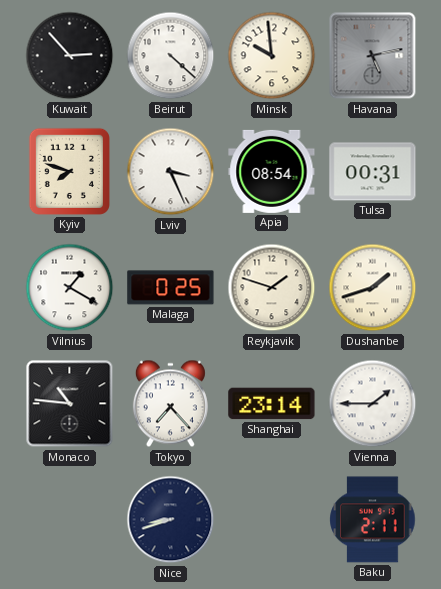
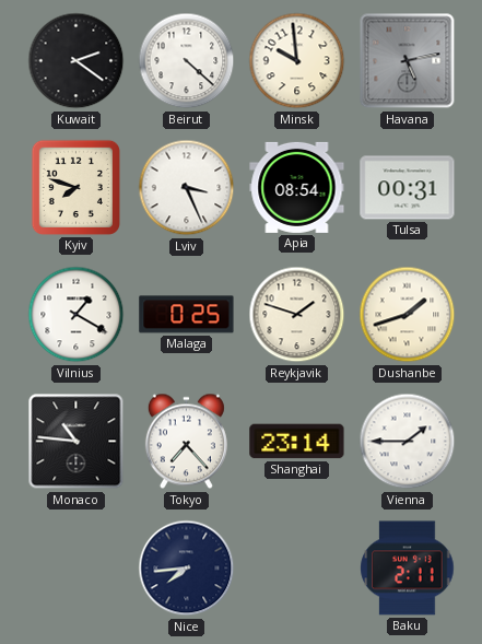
Kuwait: 2:53 -> 2:21 (77, 61)
Nice: 8:42 -> 7:44 (187, 569)
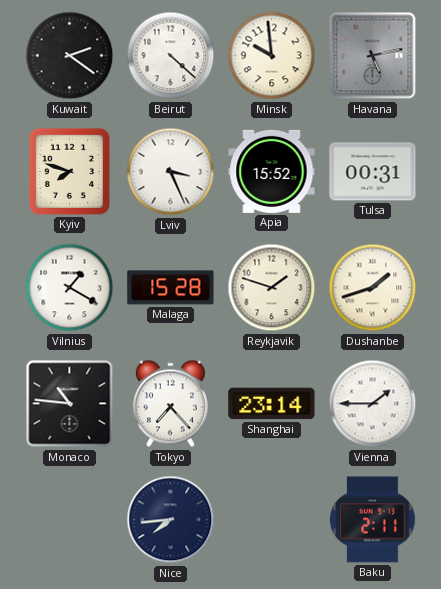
Apia: 08:54 -> 15:52 (272, 171)
Malaga: 0:25 -> 15:28 (171, 288)
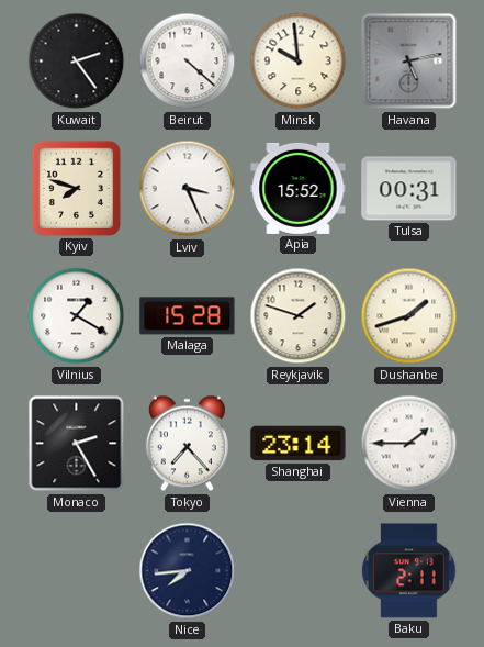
Kuwait: 2:21 -> 2:24 (77, 62)
Monaco: 10:46 -> 2:25 (77, 444)
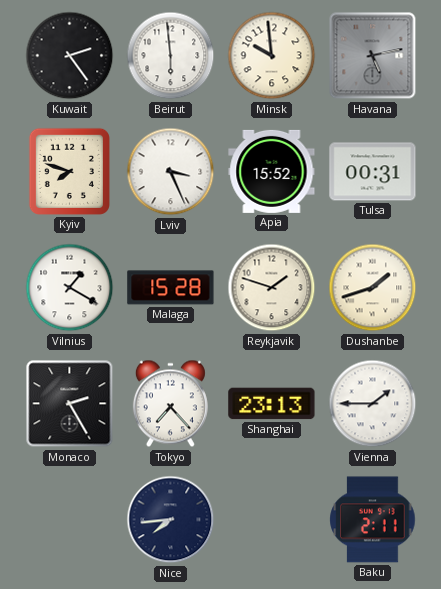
Beirut: 4:22 -> 5:59 (171, 56)
Shanghai: 23:14 -> 23:13 (272, 404)
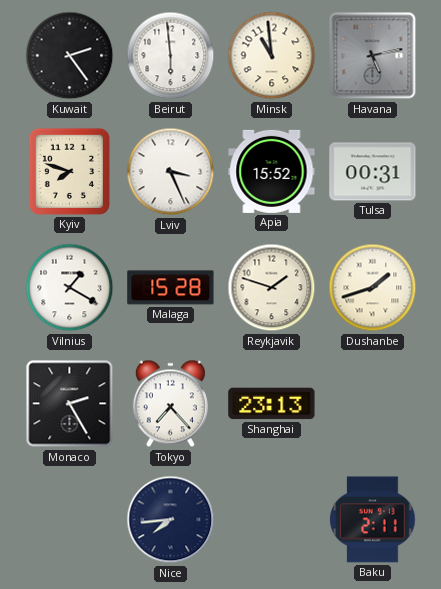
Minsk: 9:59 -> 10:59 (272, 56)
Vienna: 1:45 -> none (373, 404)
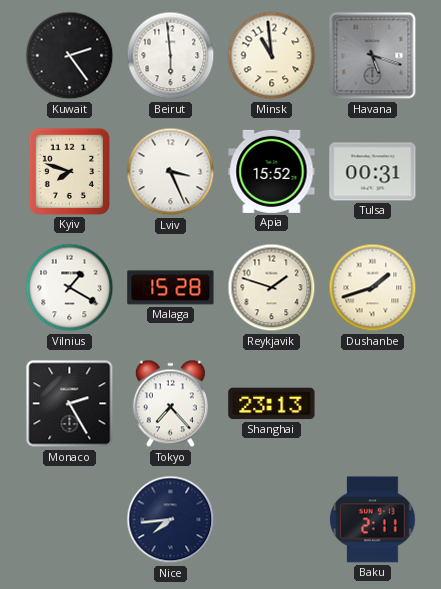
Havana: 5:13 -> 5:18 (373, 56)
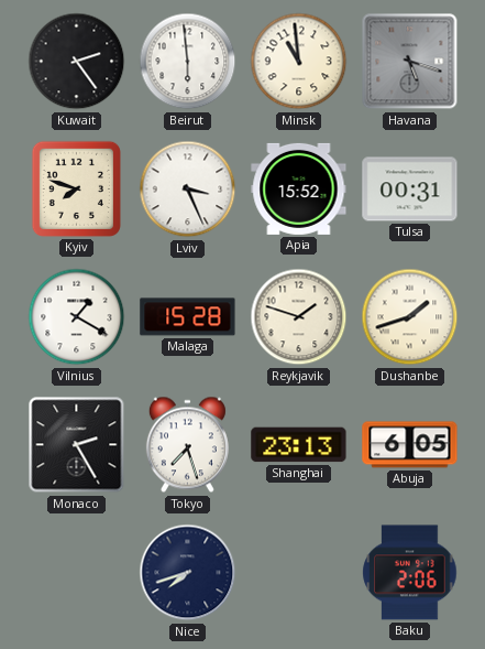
Tokyo: 7:23 -> 7:27 (187, 445)
Abuja: none -> 6:05 (410, 445)
Nice: 7:44 -> 7:42 (188, 573)
Baku: 2:11 -> 2:06 (410, 573)
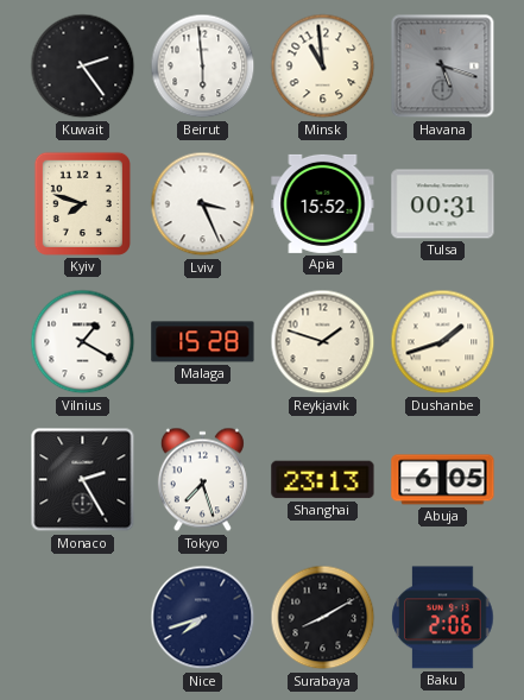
Surabaya: none -> 8:10 (323, 618)
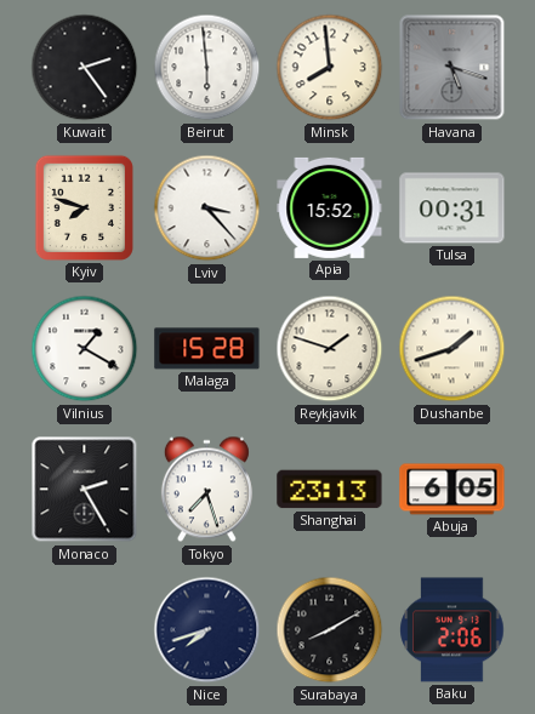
Minsk: 10:59 -> 7:59 (330, 68)
Lviv: 3:26 -> 3:23 (207, 209)
